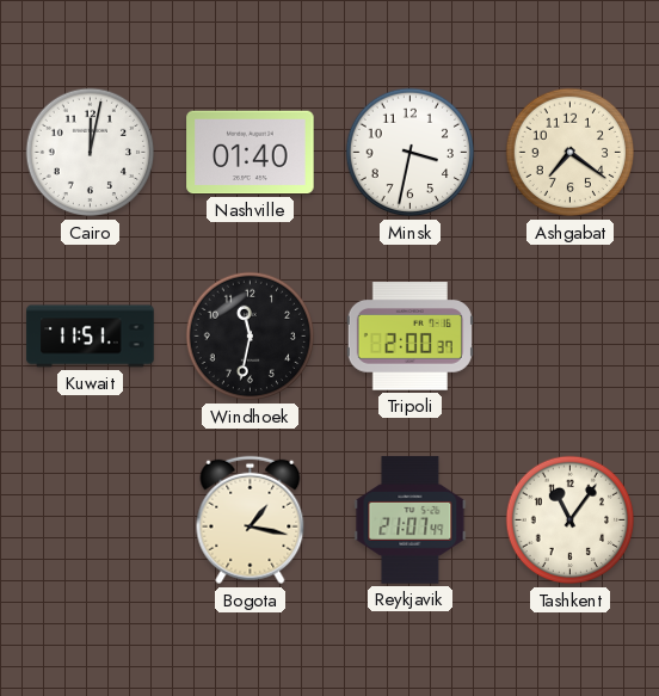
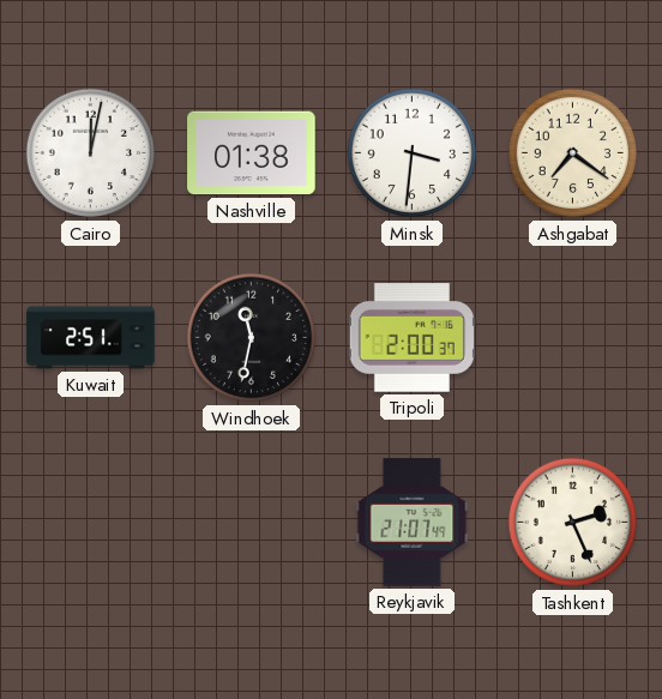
Nashville: 01:40 -> 01:38 (252, 153)
Minsk: 3:32 -> 3:31 (413, 153)
Kuwait: 11:51 -> 2:51 (91, 338)
Bogota: 1:17 -> none (251, 521)
Tashkent: 11:06 -> 2:26 (573, 523)
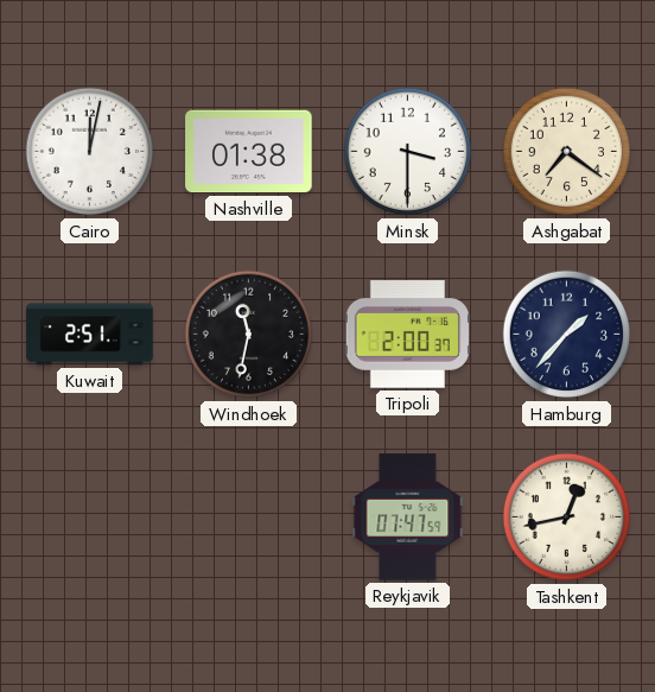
Minsk: 3:31 -> 3:30 (408, 152)
Hamburg: none -> 1:37 (567, 335)
Reykjavik: 21:07 -> 07:47 (408, 518)
Tashkent: 2:26 -> 12:43 (567, 518)
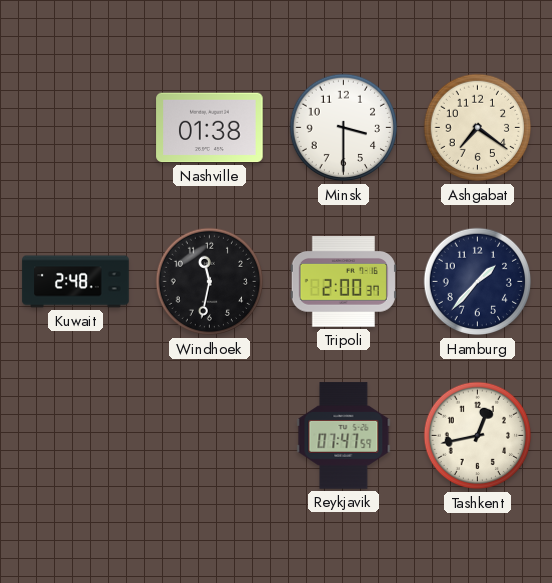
Cairo: 12:02 -> none (90, 152)
Kuwait: 2:51 -> 2:48 (76, 282)
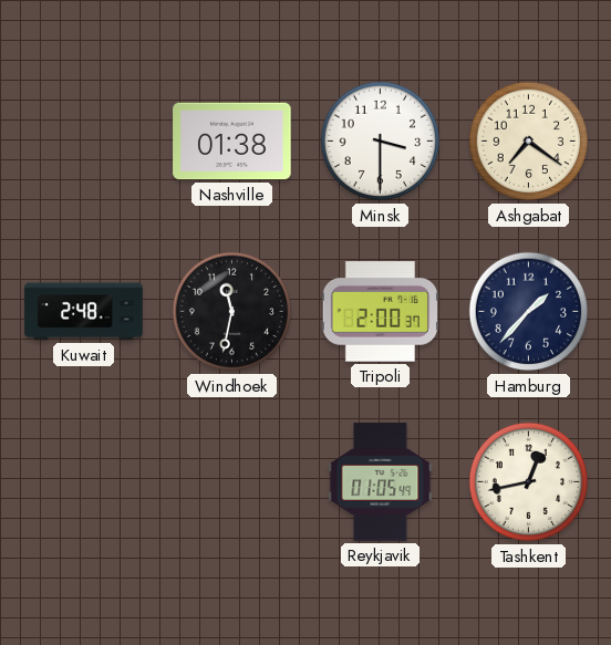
Reykjavik: 07:47 -> 01:05 (381, 482)
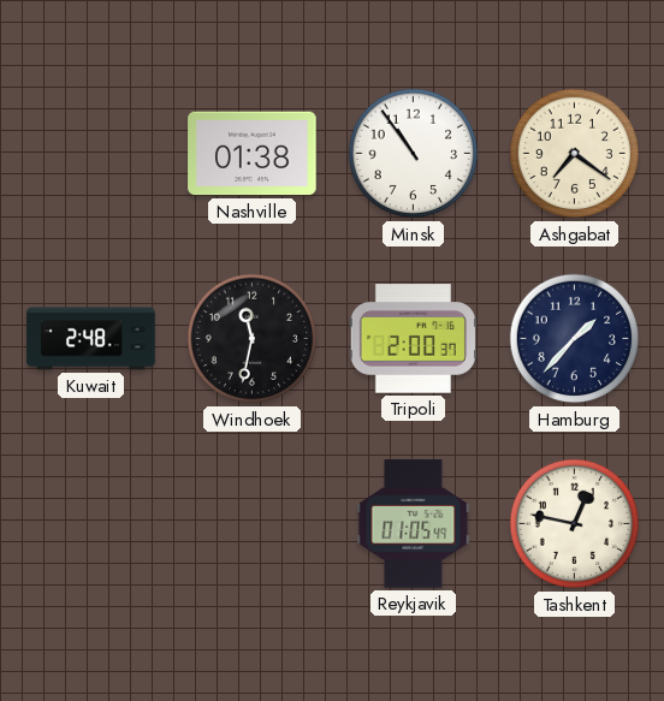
Minsk: 3:30 -> 10:54 (414, 154)
Tashkent: 12:43 -> 12:47 (575, 524)
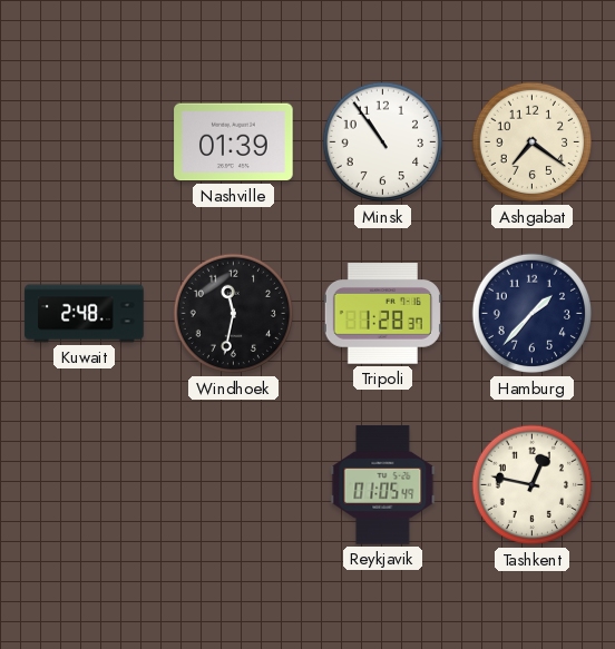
Nashville: 01:38 -> 01:39 (234, 142)
Tripoli: 2:00 -> 1:28 (382, 314)
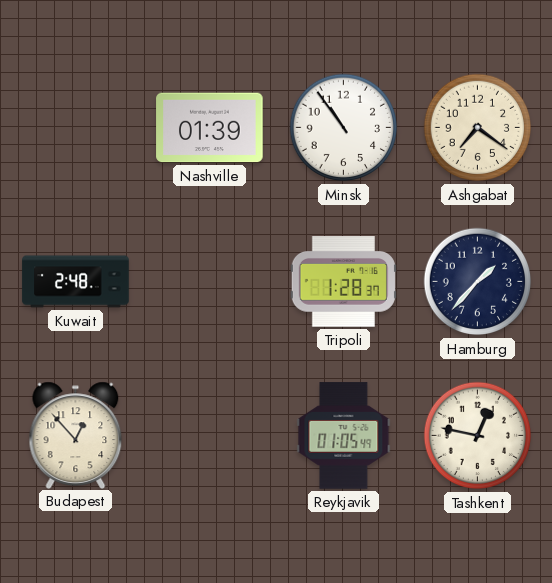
Windhoek: 11:32 -> none (234, 314)
Budapest: none -> 12:53 (76, 435)
